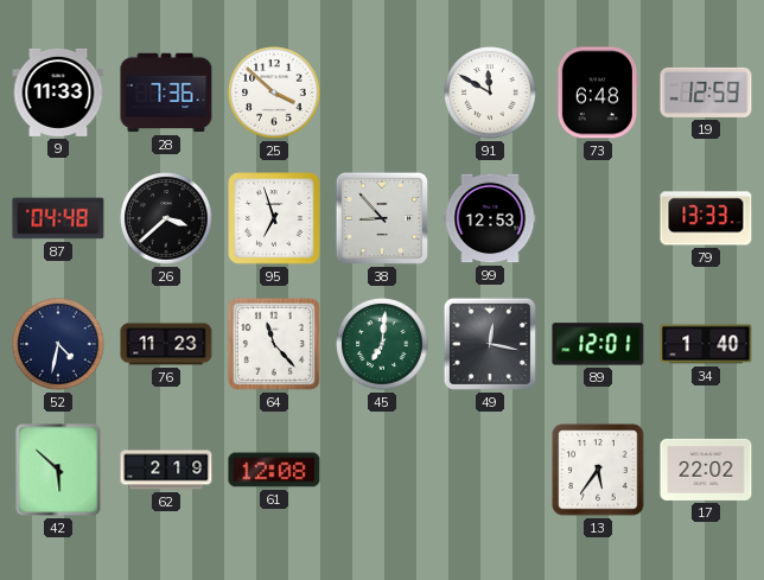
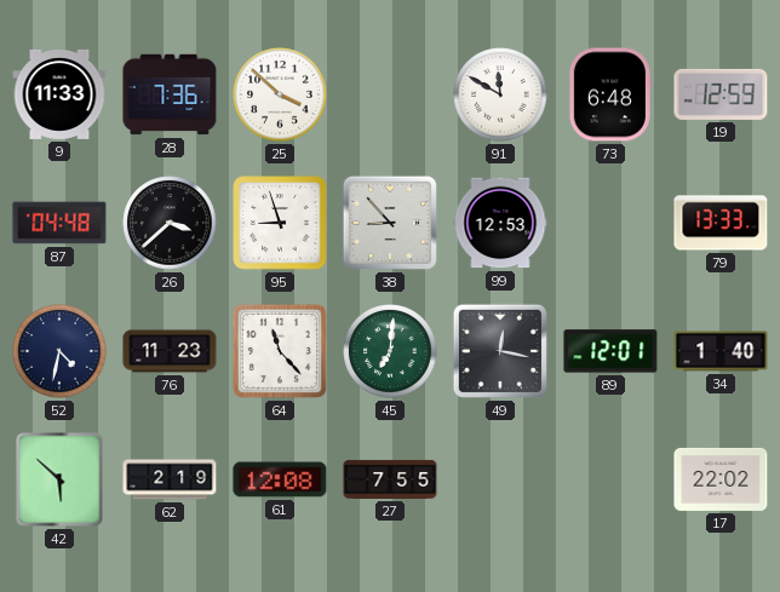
95: 6:57 -> 8:57 (280, 223)
27: none -> 7:55 (390, 479)
13: 5:36 -> none (598, 470)
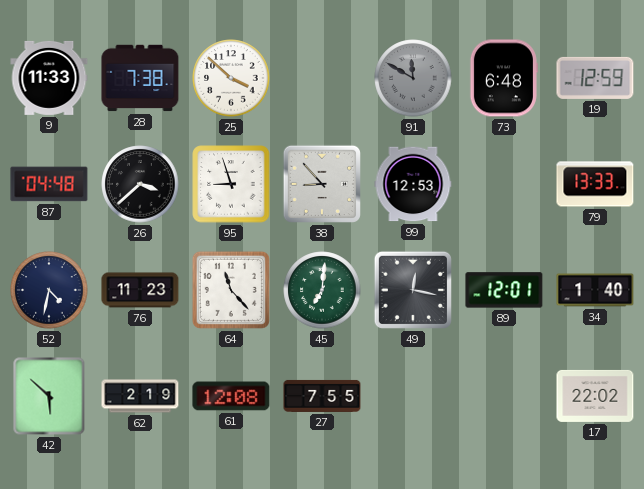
28: 7:36 -> 7:38 (140, 78)
91 dial: white -> grey (413, 78)
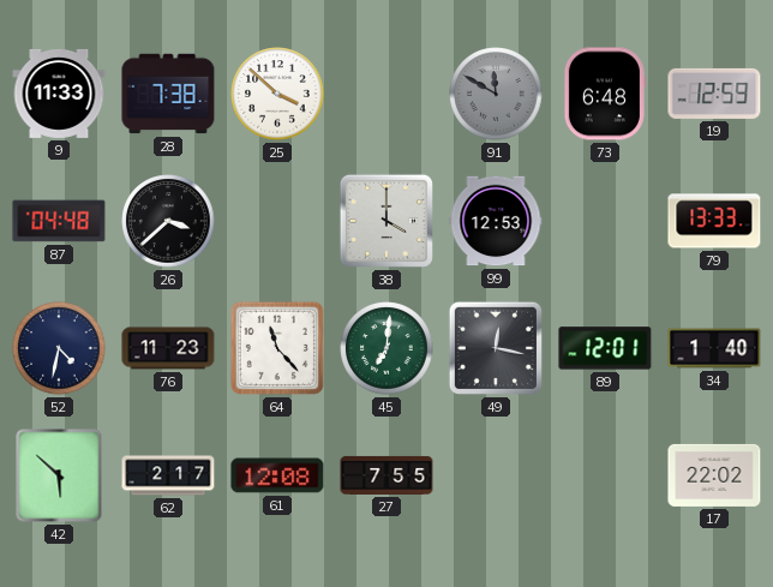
95: 8:57 -> none (231, 184)
38: 8:53 -> 4:00 (386, 221)
62: 2:19 -> 2:17 (168, 475)
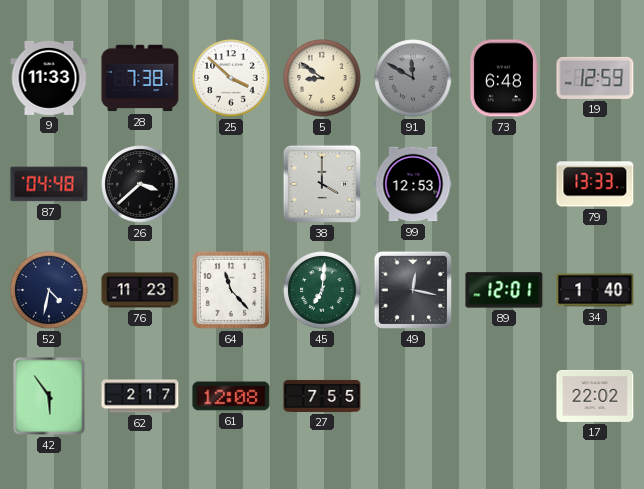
5: none -> 8:51 (322, 78)
42: 5:52 -> 5:54 (49, 396)
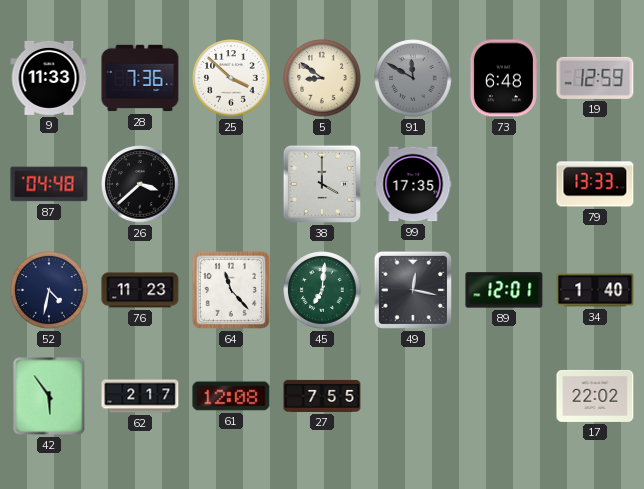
28: 7:38 -> 7:36 (140, 78)
99: 12:53 -> 17:35 (413, 184)
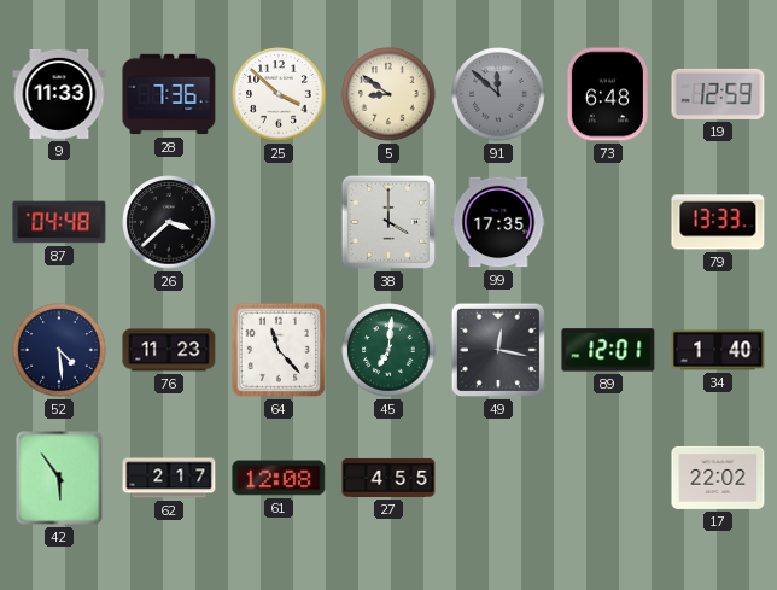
91: 11:50 -> 11:52 (498, 94)
52: 4:32 -> 4:29 (59, 350)
27: 7:55 -> 4:55 (388, 478)
